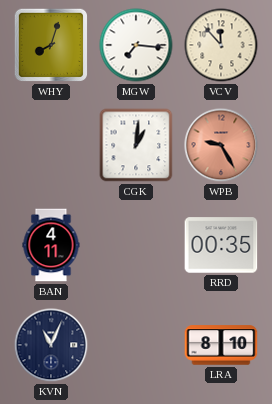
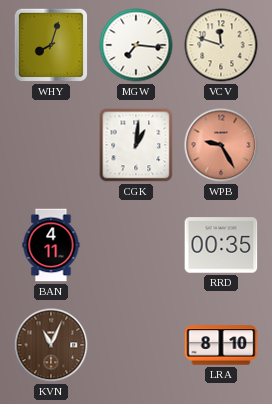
VCV: 11:53 -> 11:48 (221, 45)
KVN dial: navy -> brown (51, 345)
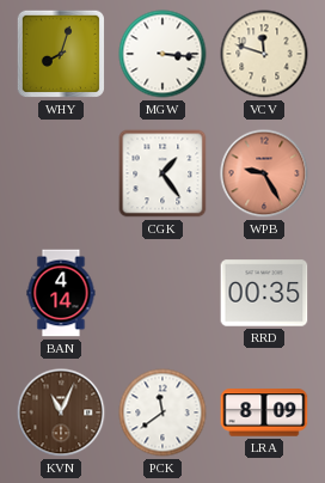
MGW: 7:16 -> 3:16 (162, 54)
CGK: 1:01 -> 1:24 (162, 173)
BAN: 4:11 -> 4:14 (61, 293)
PCK: none -> 11:39 (162, 412)
LRA: 8:10 -> 8:09 (264, 412)
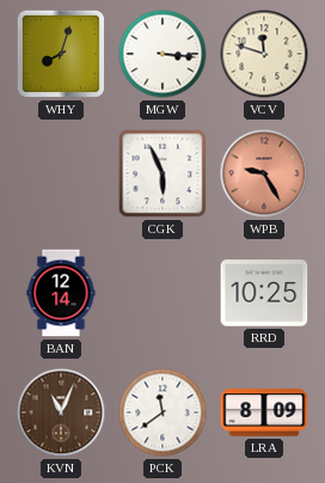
CGK: 1:24 -> 5:56 (162, 173)
BAN: 4:14 -> 12:14 (61, 293)
RRD: 00:35 -> 10:25 (264, 293)
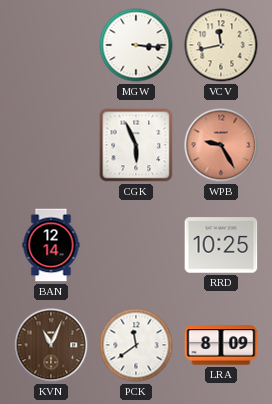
WHY: 8:03 -> none (61, 54)
VCV: 11:48 -> 11:43 (221, 45)
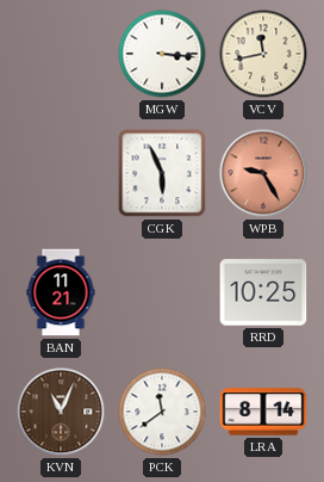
BAN: 12:14 -> 11:21 (61, 292)
LRA: 8:09 -> 8:14 (263, 412)
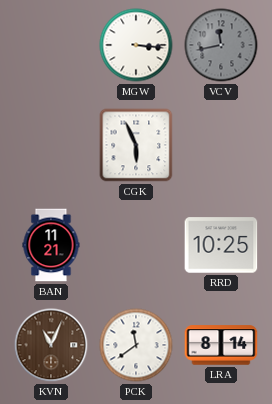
VCV dial: cream -> grey (221, 45)
WPB: 9:25 -> none (263, 173)
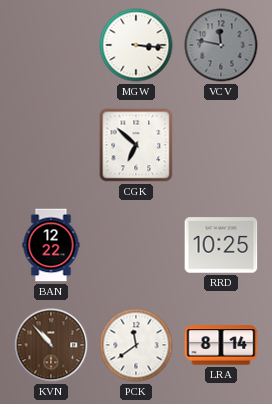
VCV: 11:43 -> 11:47 (221, 45)
CGK: 5:56 -> 6:52 (136, 145)
BAN: 11:21 -> 12:22 (51, 245)
KVN: 11:04 -> 10:53 (51, 345)
